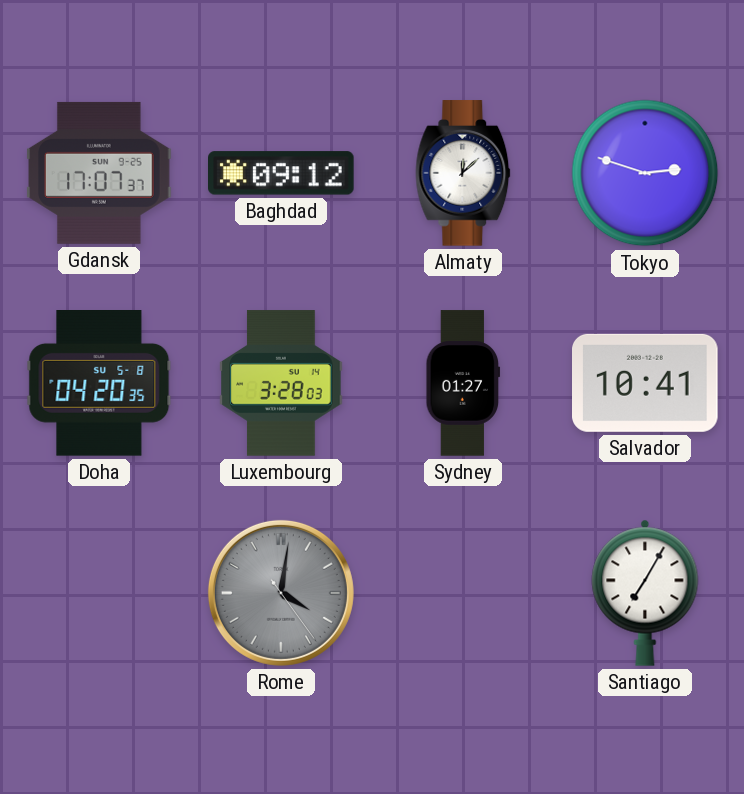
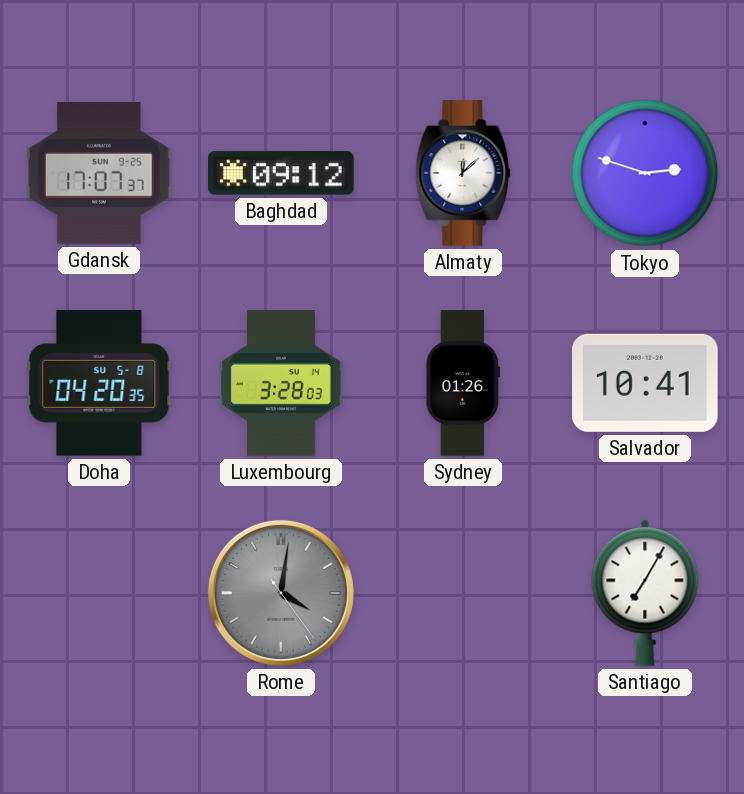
Sydney: 01:27 -> 01:26 (463, 383)
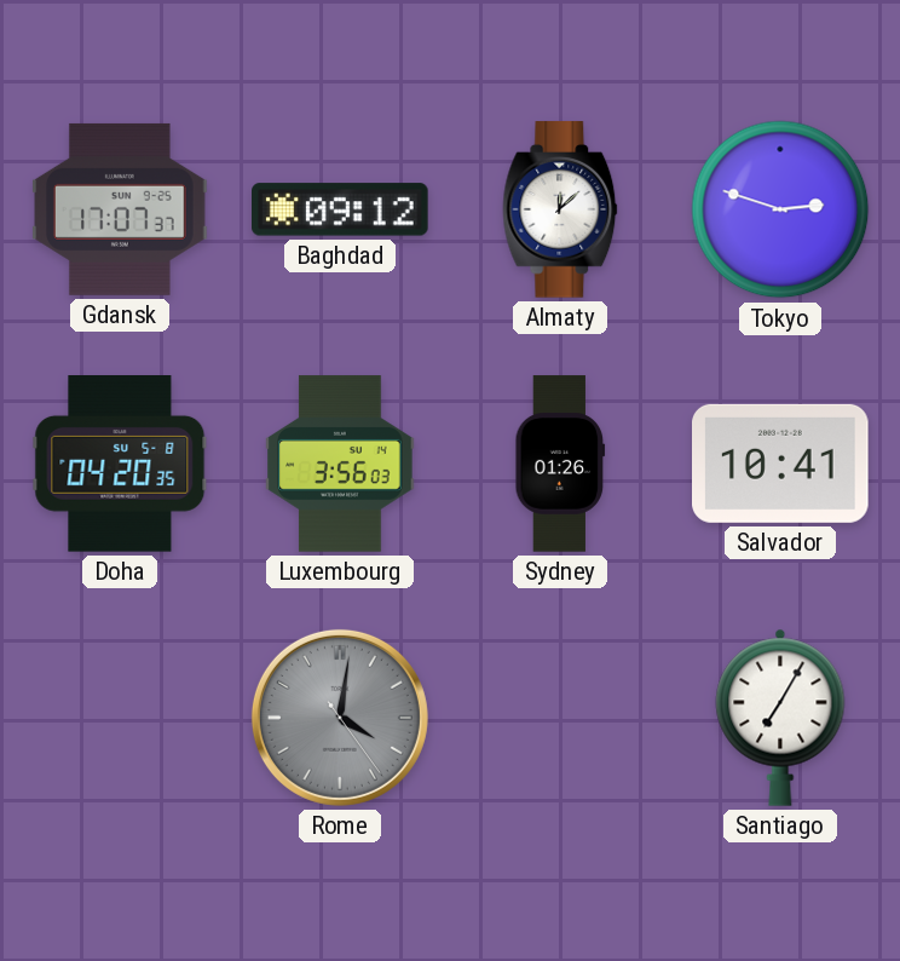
Luxembourg: 3:28 -> 3:56 (340, 464)
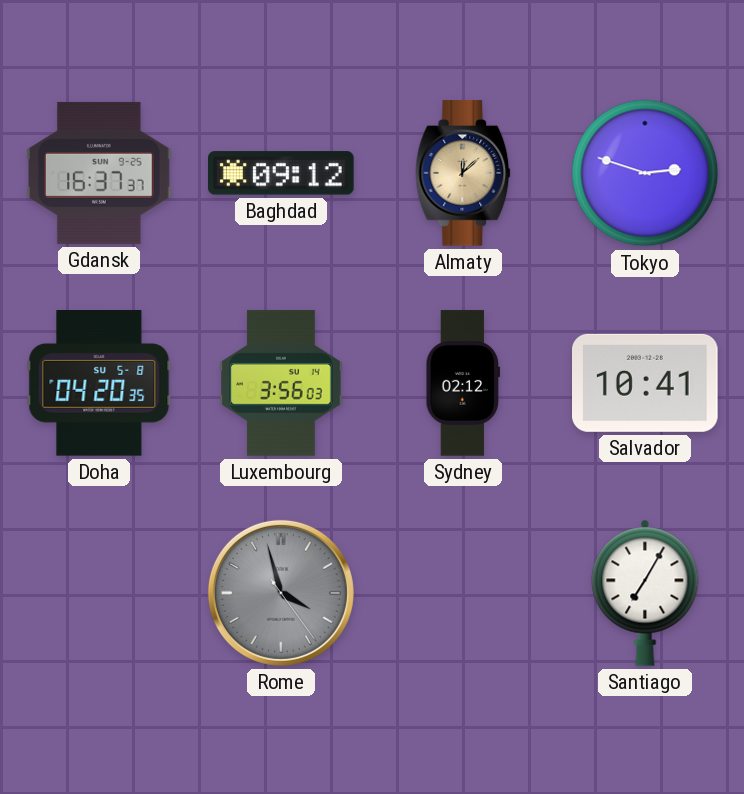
Gdansk: 17:07 -> 16:37 (99, 173)
Almaty dial: white -> champagne (463, 173)
Sydney: 01:26 -> 02:12 (463, 383)
Rome: 4:01 -> 3:57 (281, 593)
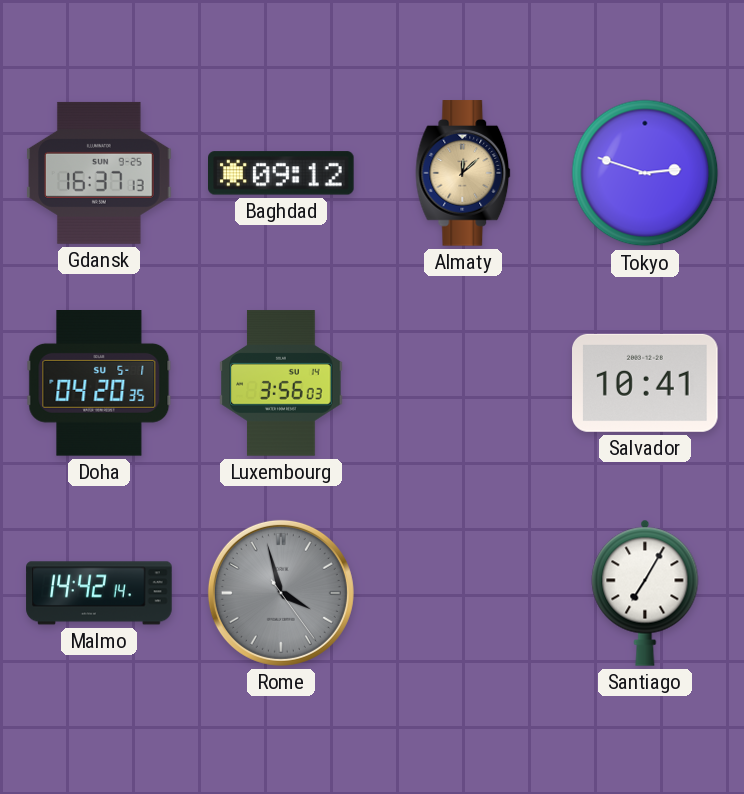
Gdansk: 16:37:37 -> 16:37:13 (99, 173)
Doha date: SU 5-8 -> SU 5-1 (99, 383)
Sydney: 02:12 -> none (463, 383)
Malmo: none -> 14:42 (99, 593)
